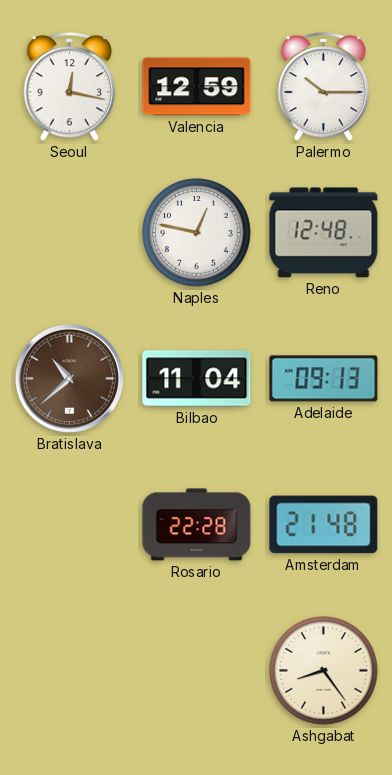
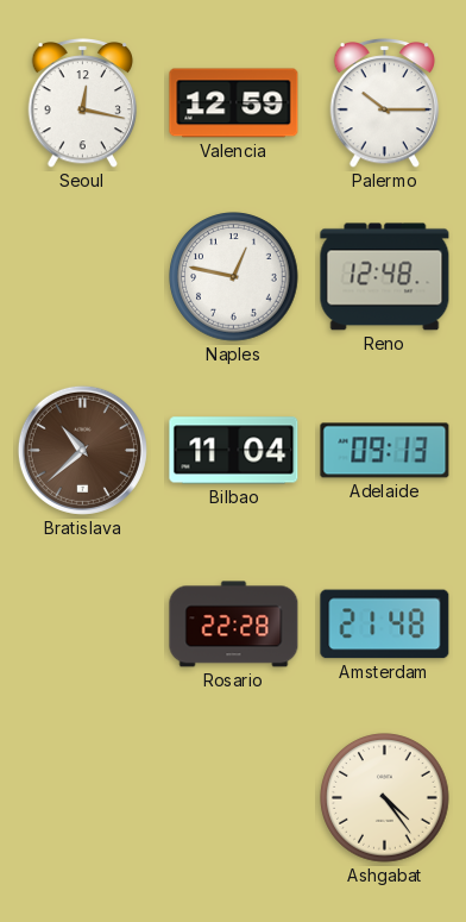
Ashgabat: 8:24 -> 4:24 (385, 798)
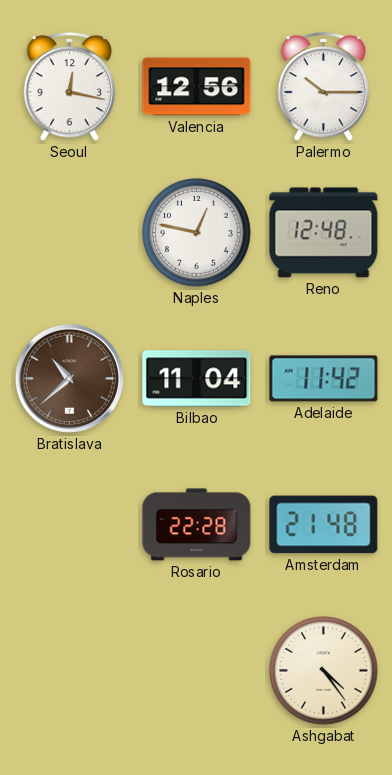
Valencia: 12:59 -> 12:56 (197, 87)
Adelaide: 09:13 -> 11:42 (324, 379)
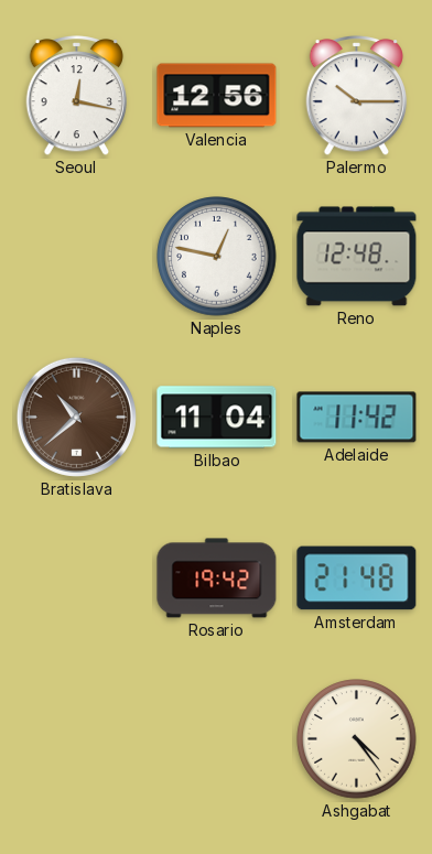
Rosario: 22:28 -> 19:42 (217, 579)
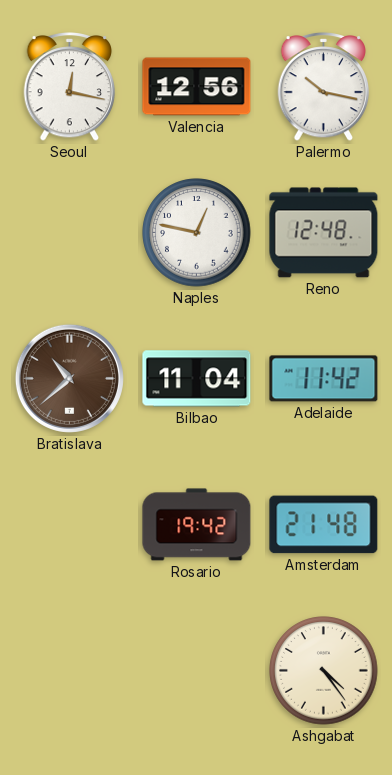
Palermo: 10:15 -> 10:17 (324, 87)
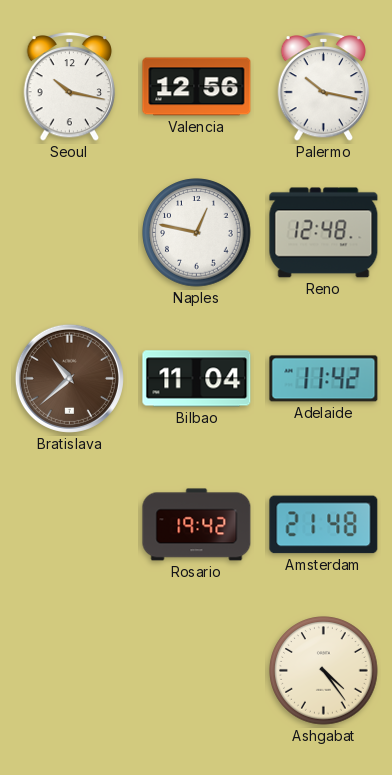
Seoul: 12:17 -> 10:17 (70, 87)
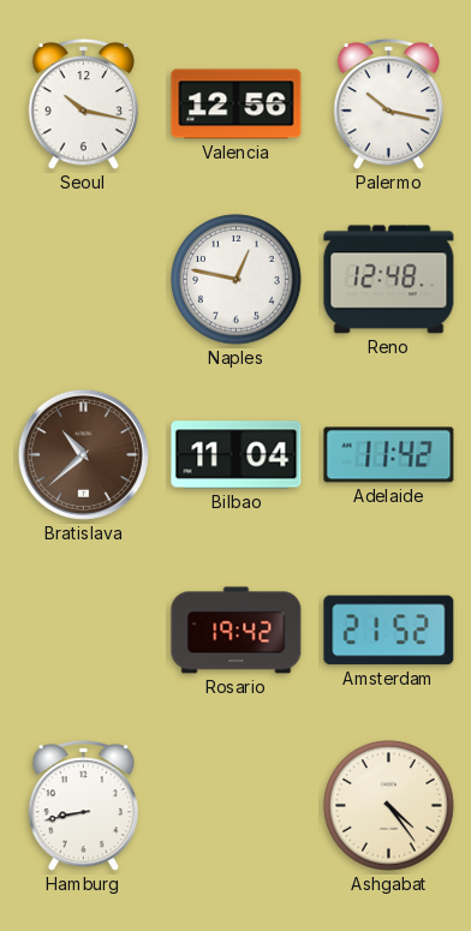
Amsterdam: 21:48 -> 21:52 (389, 631)
Hamburg: none -> 8:43 (84, 806)
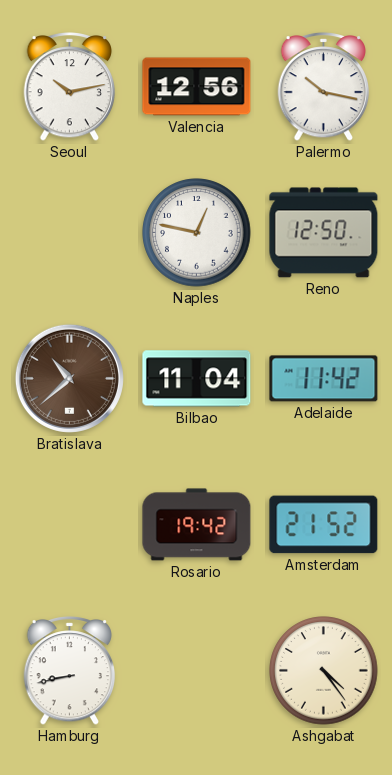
Seoul: 10:17 -> 10:13 (70, 87)
Reno: 12:48 -> 12:50 (324, 233)
